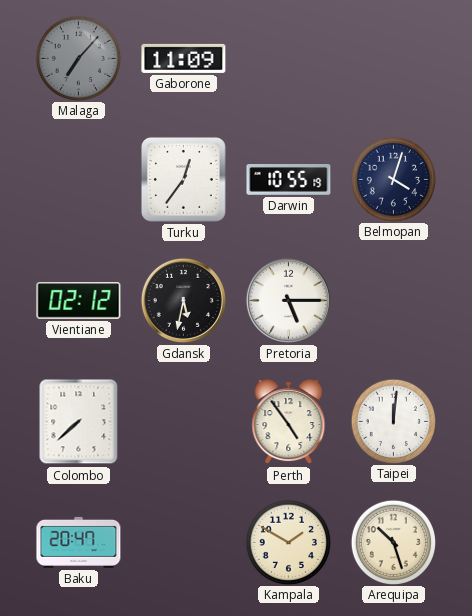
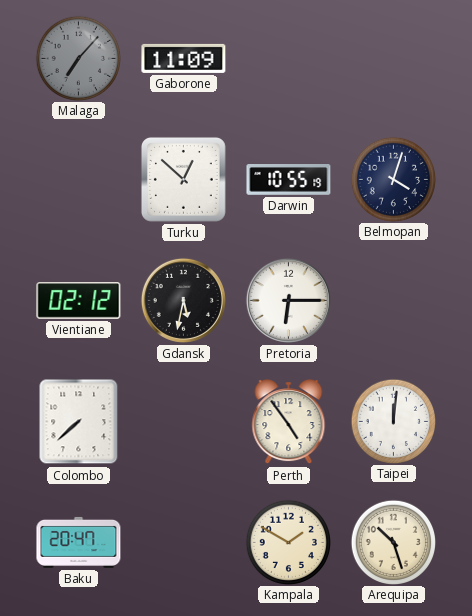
Turku: 12:36 -> 12:52 (183, 179)
Pretoria: 5:15 -> 6:15 (288, 300)
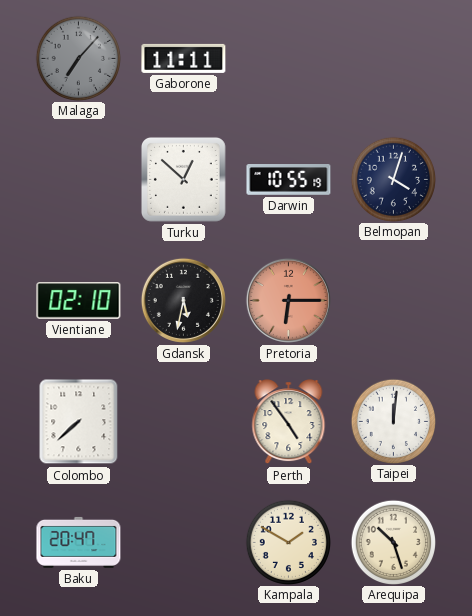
Gaborone: 11:09 -> 11:11 (184, 58)
Vientiane: 02:12 -> 02:10 (79, 301)
Pretoria dial: white -> salmon (288, 300)
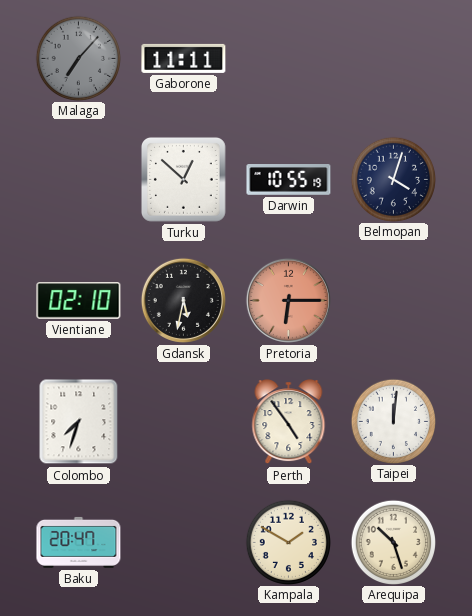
Colombo: 7:38 -> 7:33 (79, 422)
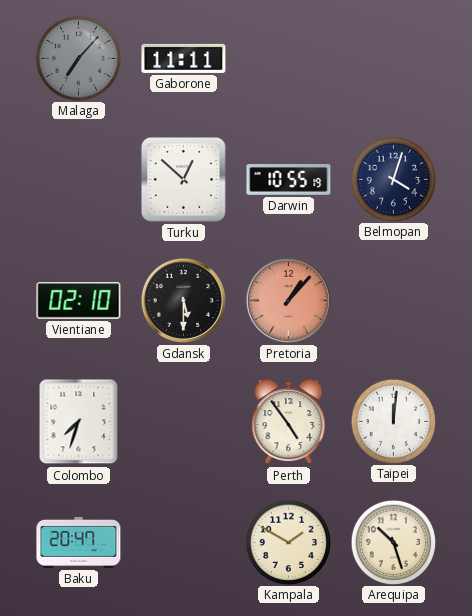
Gdansk: 5:32 -> 5:30 (183, 300)
Pretoria: 6:15 -> 1:07 (288, 300)
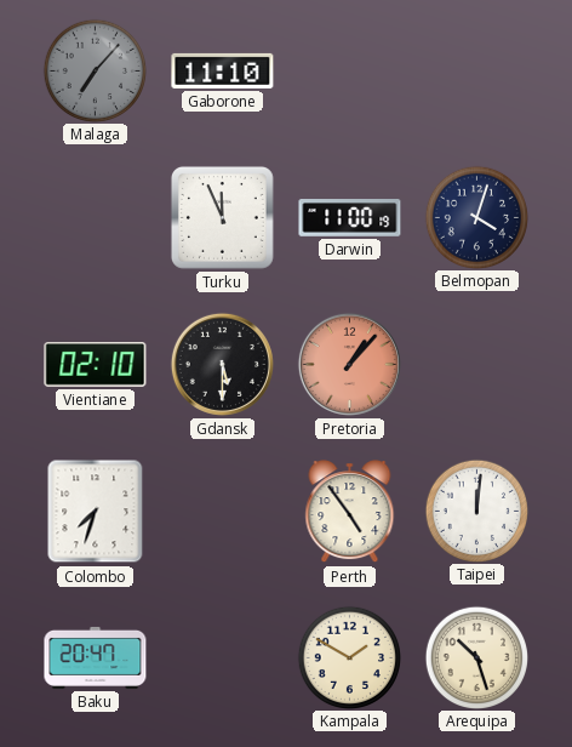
Gaborone: 11:11 -> 11:10 (223, 70)
Turku: 12:52 -> 11:56 (222, 217)
Darwin: 10:55 -> 11:00 (350, 218)
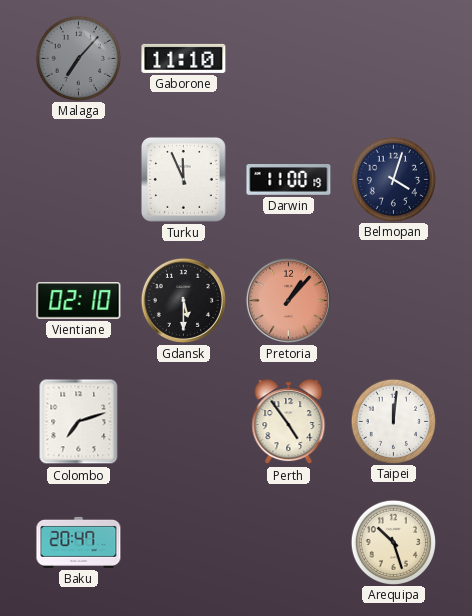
Colombo: 7:33 -> 7:12 (79, 422)
Kampala: 1:50 -> none (349, 657)
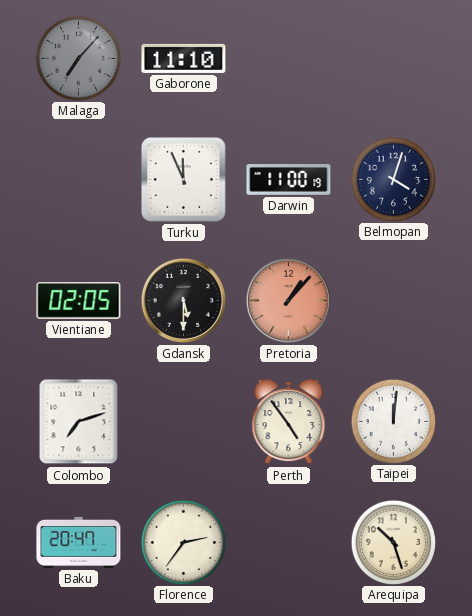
Vientiane: 02:10 -> 02:05 (79, 301)
Florence: none -> 2:36 (183, 542)
